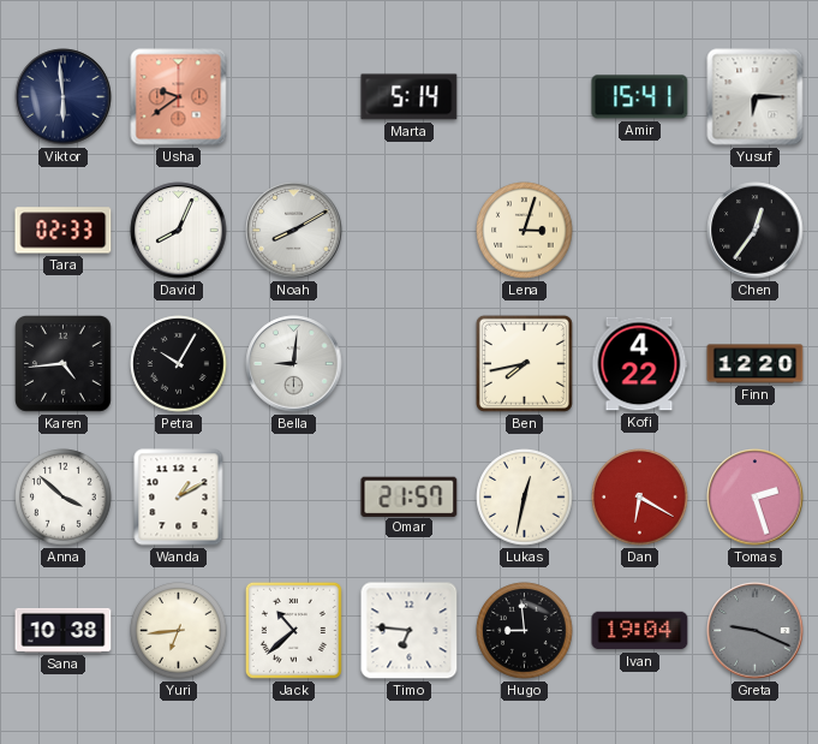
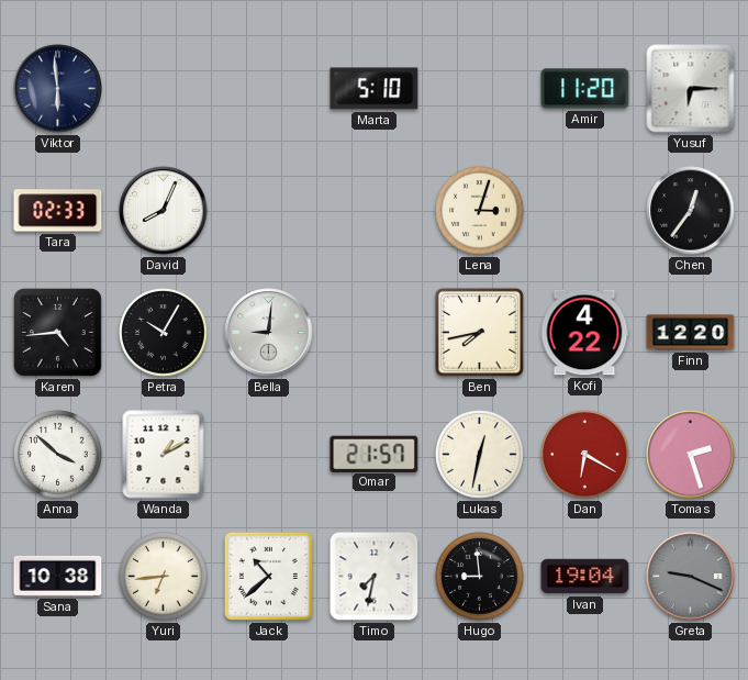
Usha: 9:39 -> none (179, 97)
Marta: 5:14 -> 5:10 (375, 89)
Amir: 15:41 -> 11:20 (585, 89)
Noah: 8:10 -> none (294, 231)
Timo: 6:46 -> 7:32 (375, 577)
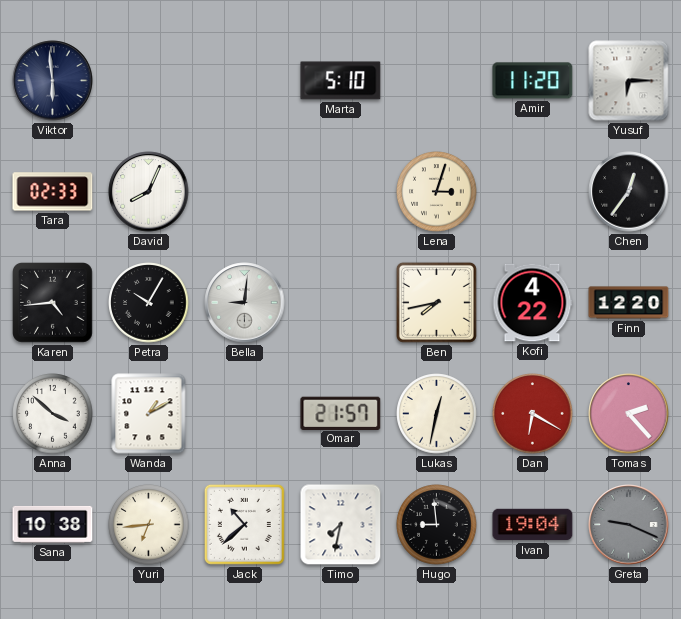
Tomas: 2:27 -> 2:23 (629, 414)
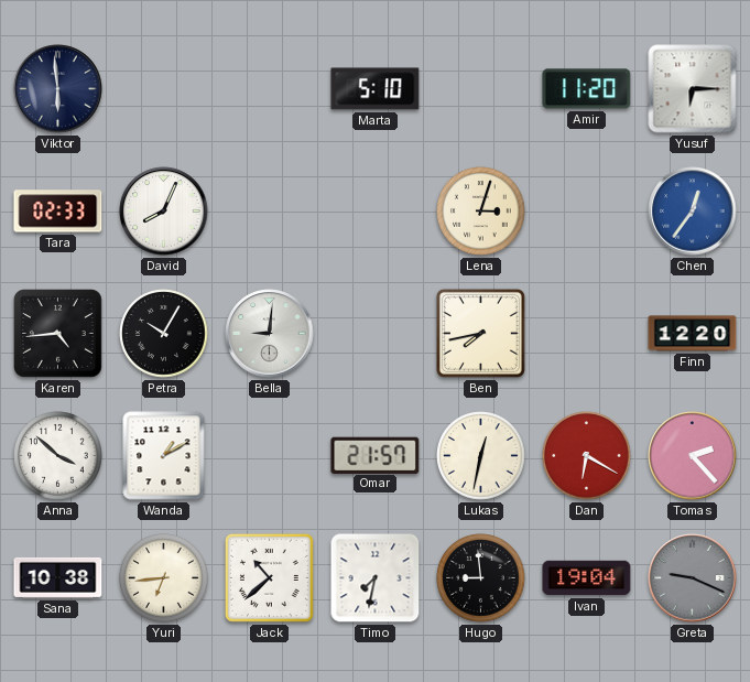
Chen dial: black -> blue (693, 212)
Kofi: 4:22 -> none (532, 303)
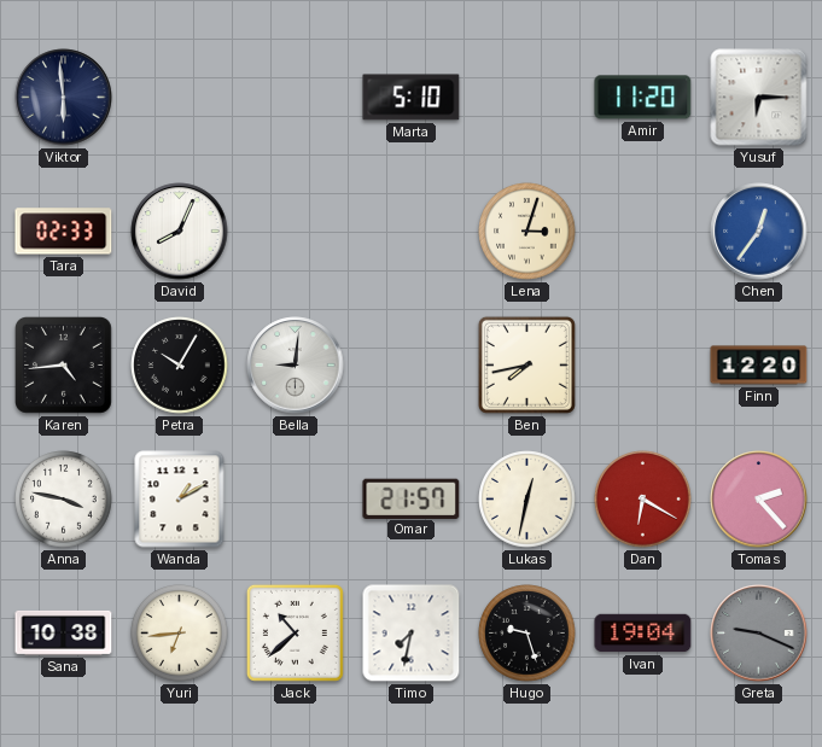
Anna: 3:52 -> 3:47 (64, 500)
Hugo: 8:59 -> 9:27 (527, 634)
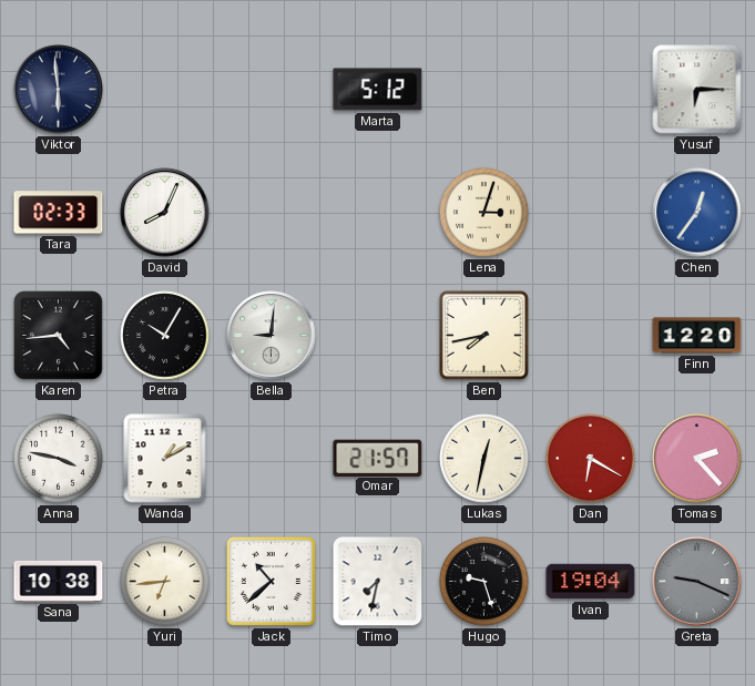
Marta: 5:10 -> 5:12 (378, 90)
Amir: 11:20 -> none (643, 98)
